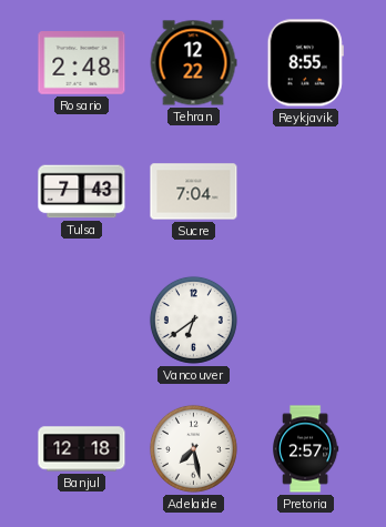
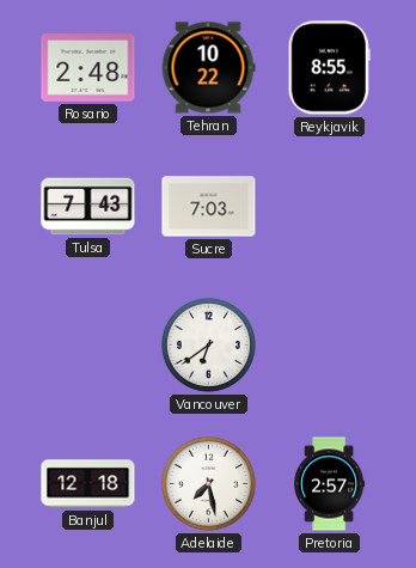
Tehran: 12:22 -> 10:22 (208, 68)
Sucre: 7:04 -> 7:03 (209, 207)
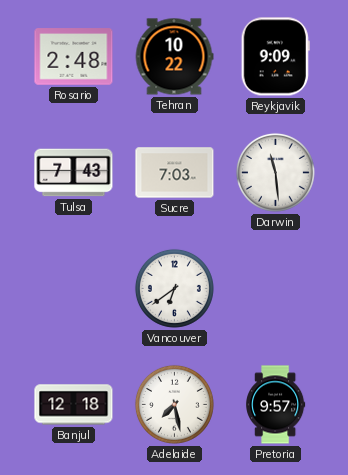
Reykjavik: 8:55 -> 9:09 (275, 57)
Darwin: none -> 11:29 (275, 172)
Pretoria: 2:57 -> 9:57 (276, 405)
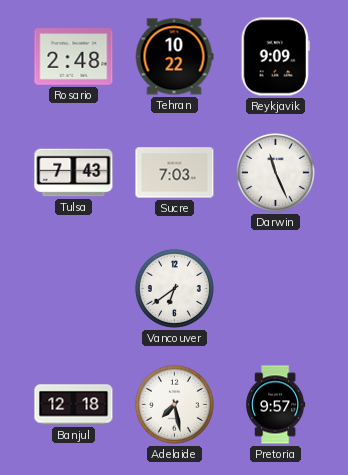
Darwin: 11:29 -> 11:26 (275, 172)
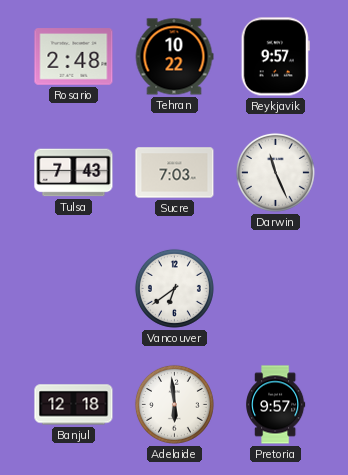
Reykjavik: 9:09 -> 9:57 (275, 57)
Adelaide: 7:28 -> 5:59 (174, 404)
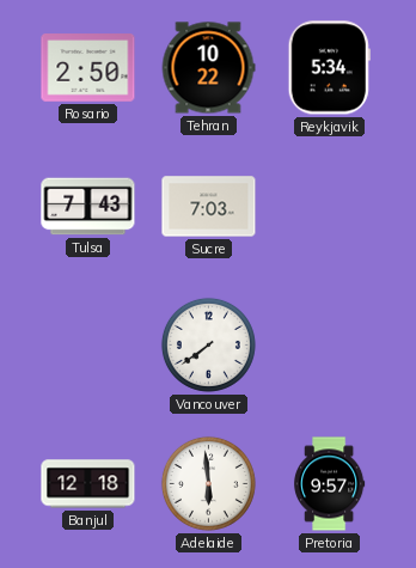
Rosario: 2:48 -> 2:50 (88, 68)
Reykjavik: 9:57 -> 5:34 (329, 68)
Darwin: 11:26 -> none (275, 172)
Vancouver: 6:39 -> 7:39 (208, 344)
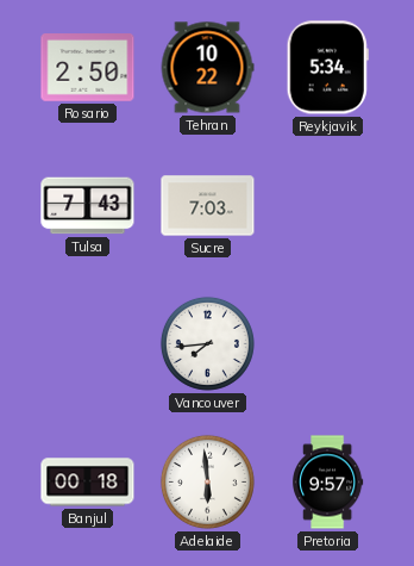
Vancouver: 7:39 -> 7:44 (207, 343)
Banjul: 12:18 -> 00:18 (88, 483)
